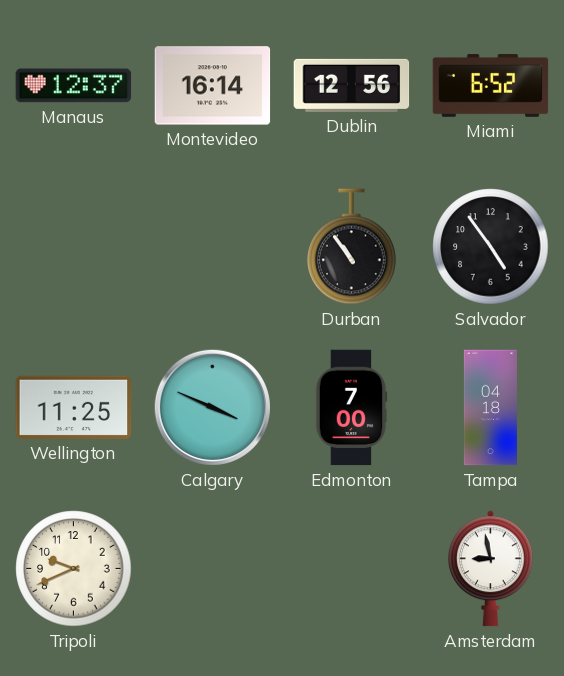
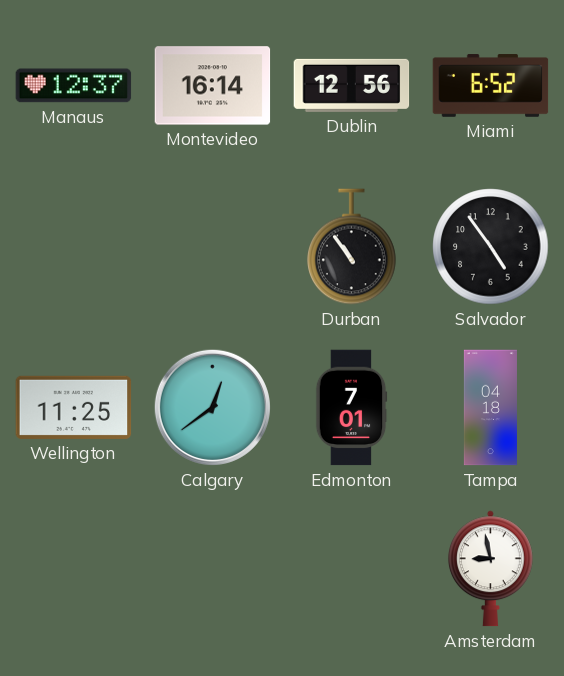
Calgary: 3:49 -> 12:39 (212, 407)
Edmonton: 7:00 -> 7:01 (351, 408)
Tripoli: 9:41 -> none (74, 569)
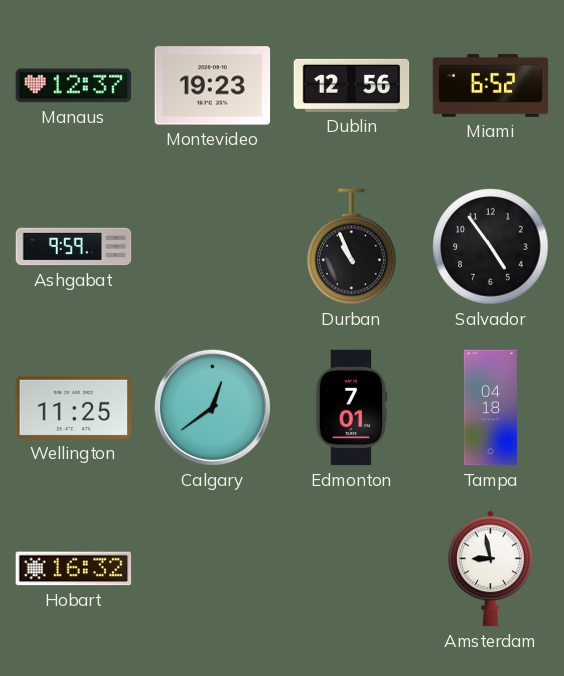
Montevideo: 16:14 -> 19:23 (213, 86)
Ashgabat: none -> 9:59 (74, 247)
Durban: 10:54 -> 10:56 (352, 247)
Hobart: none -> 16:32 (74, 569)
